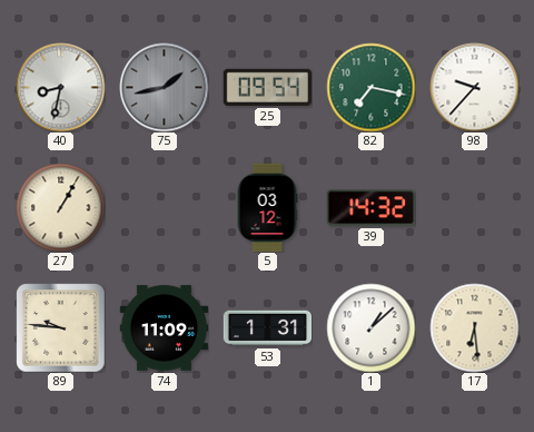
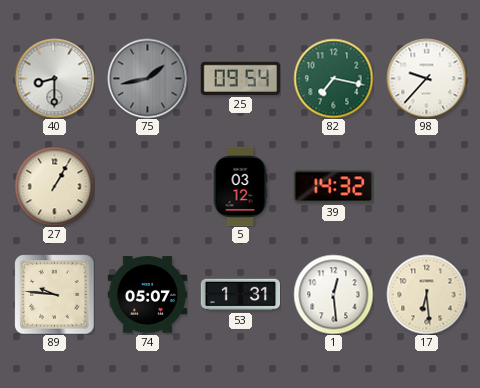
40: 8:32 -> 8:30 (54, 78)
74: 11:09 -> 05:07 (147, 295)
1: 1:08 -> 12:29 (333, 294)
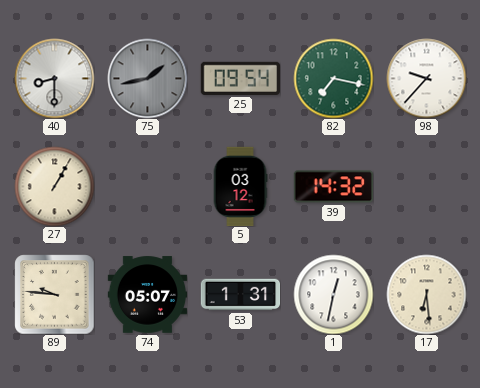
1: 12:29 -> 12:32 (333, 294)
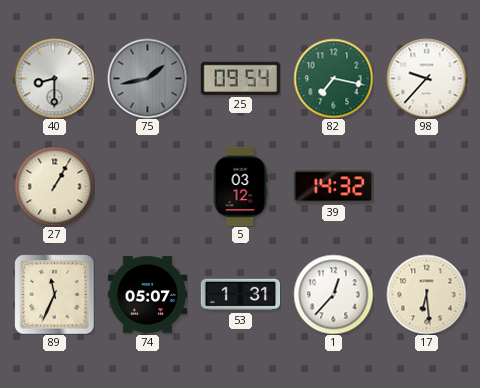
89: 9:46 -> 11:34 (54, 294)
1: 12:32 -> 12:37 (333, 294)
